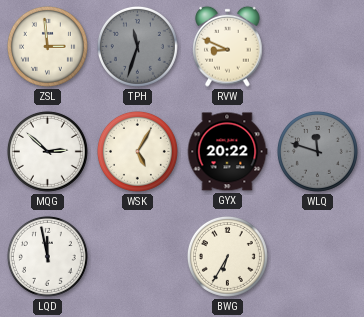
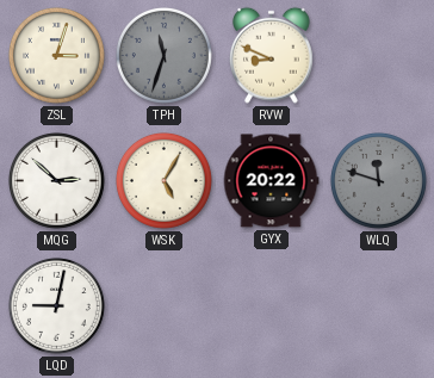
ZSL: 2:59 -> 3:03 (56, 55)
LQD: 11:58 -> 9:02 (56, 305)
BWG: 6:35 -> none (227, 256)
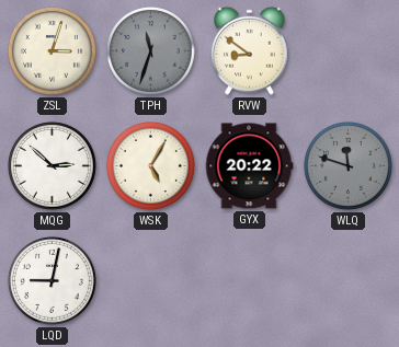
RVW: 8:49 -> 8:51 (250, 50)
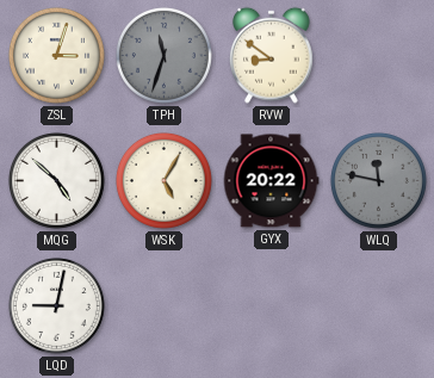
MQG: 2:52 -> 4:52 (56, 180)
WLQ: 11:48 -> 11:47 (378, 180)
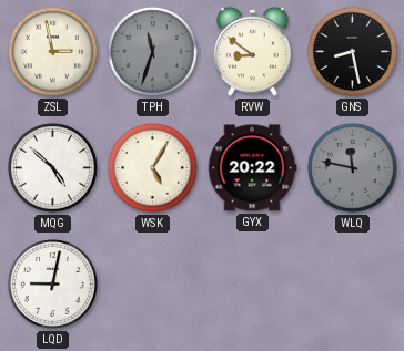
ZSL: 3:03 -> 2:58 (52, 51)
GNS: none -> 8:28 (352, 51)
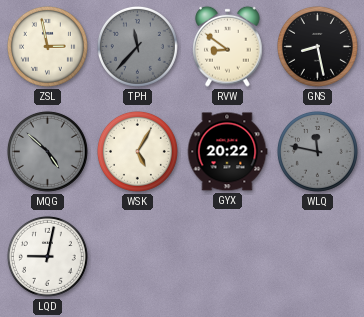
TPH: 11:33 -> 11:37 (137, 46)
MQG dial: white -> grey (47, 151)
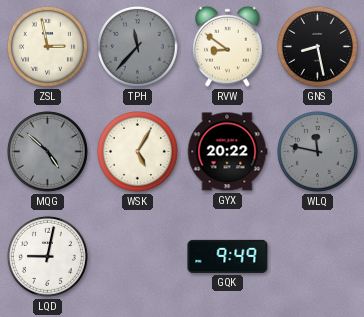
GQK: none -> 9:49 (228, 256)
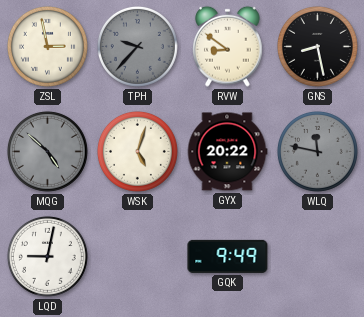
TPH: 11:37 -> 9:37 (137, 46)
WSK: 5:05 -> 5:03 (137, 151)
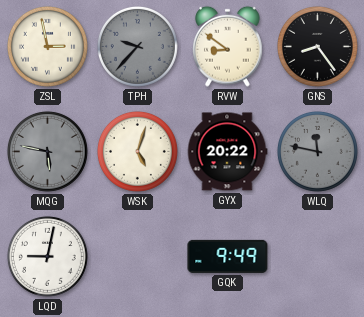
GNS: 8:28 -> 8:24 (317, 46)
MQG: 4:52 -> 5:47 (47, 151)
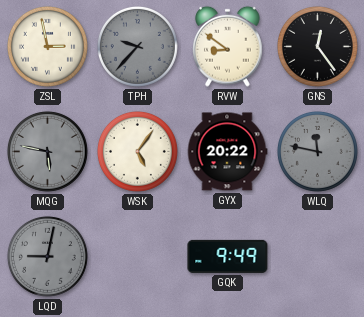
GNS: 8:24 -> 12:24 (317, 46)
WSK: 5:03 -> 5:06 (137, 151)
LQD dial: white -> grey (47, 256)
